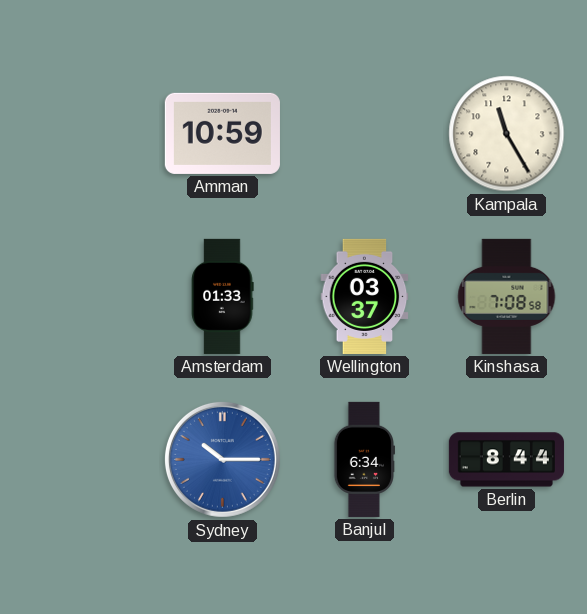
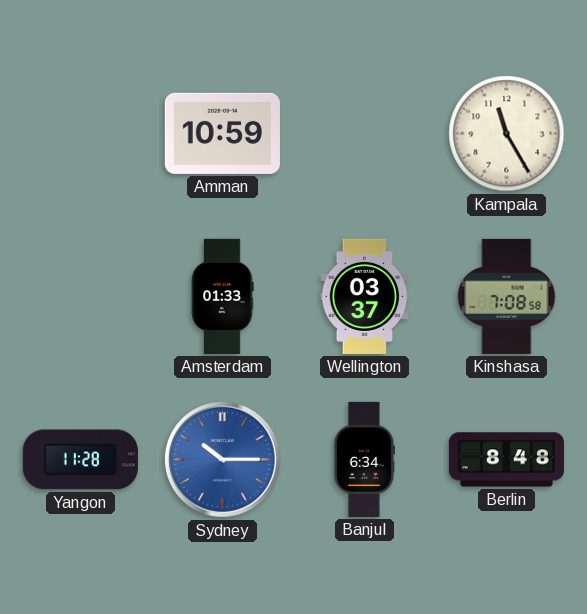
Yangon: none -> 11:28 (80, 460)
Berlin: 8:44 -> 8:48 (506, 460)
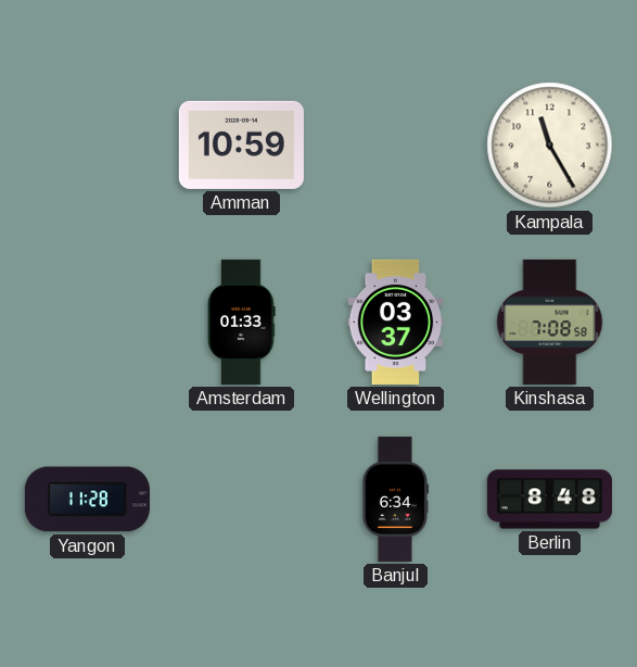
Sydney: 10:15 -> none (222, 459)
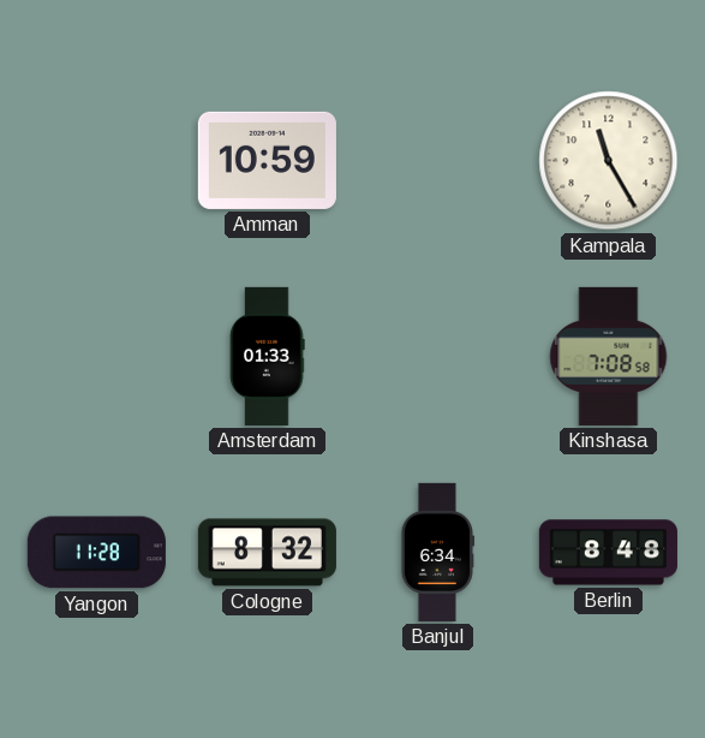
Wellington: 03:37 -> none (396, 322)
Cologne: none -> 8:32 (267, 553)
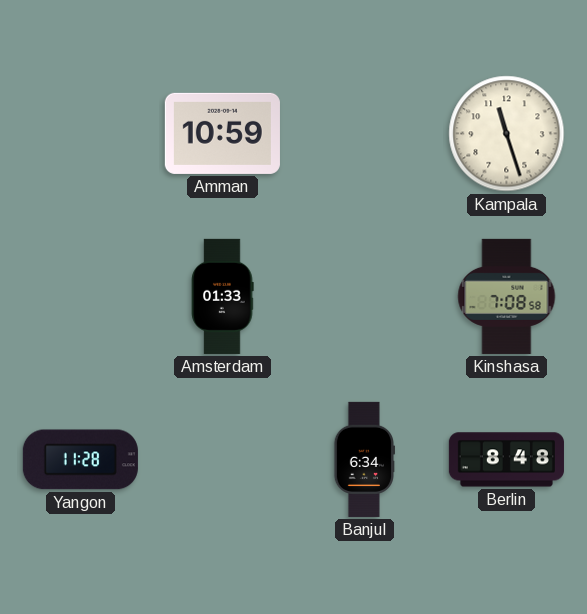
Kampala: 11:25 -> 11:27 (507, 134)
Cologne: 8:32 -> none (267, 553)
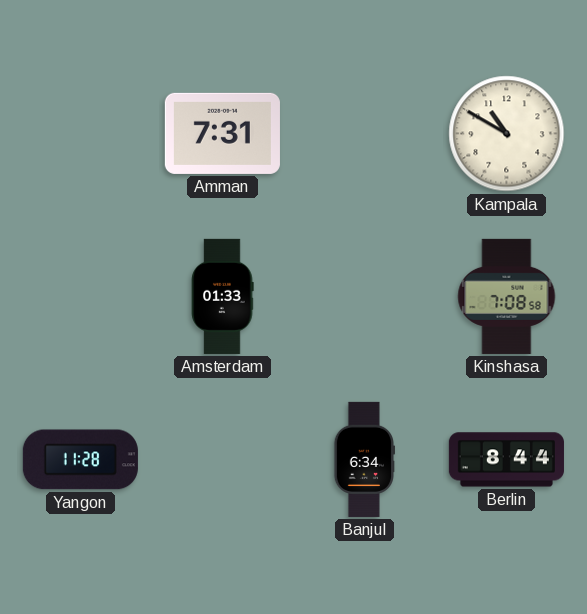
Amman: 10:59 -> 7:31 (222, 133)
Kampala: 11:27 -> 10:50 (507, 134)
Berlin: 8:48 -> 8:44 (506, 460)
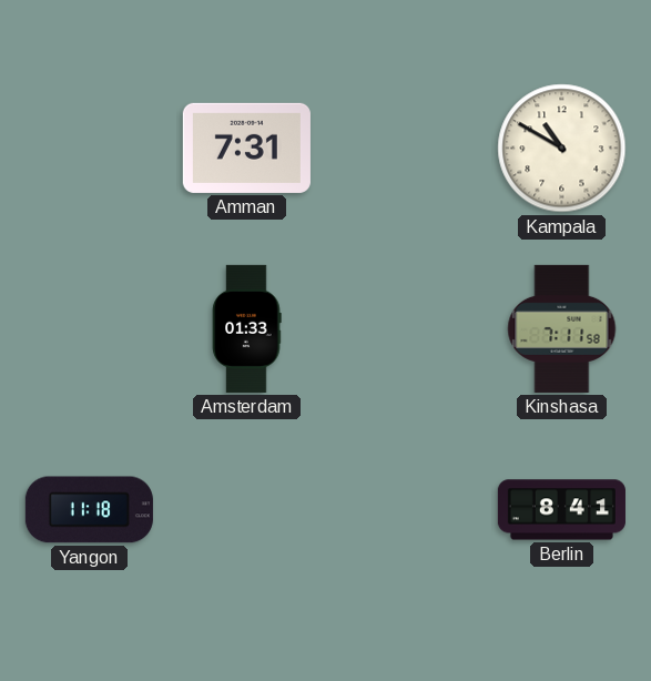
Kinshasa: 7:08 -> 7:11 (562, 328)
Yangon: 11:28 -> 11:18 (89, 510)
Banjul: 6:34 -> none (363, 459)
Berlin: 8:44 -> 8:41 (561, 510)
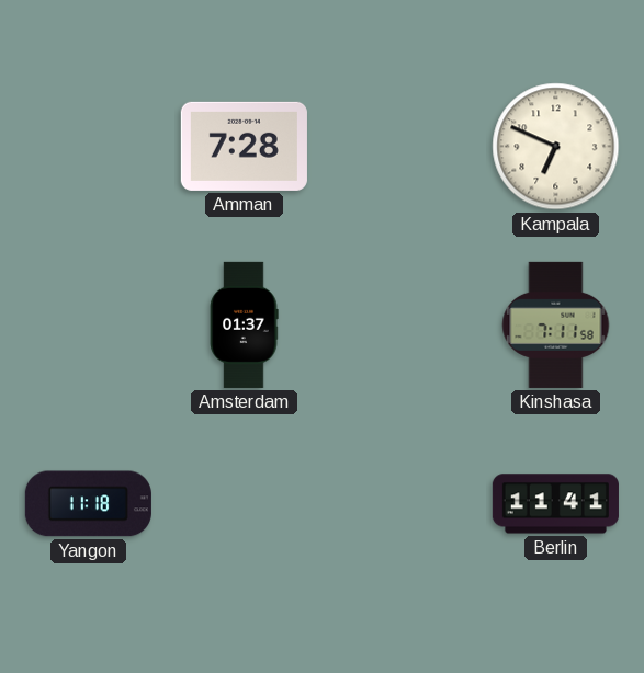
Amman: 7:31 -> 7:28 (244, 146)
Kampala: 10:50 -> 6:49 (556, 147)
Amsterdam: 01:33 -> 01:37 (244, 324)
Berlin: 8:41 -> 11:41 (555, 504)
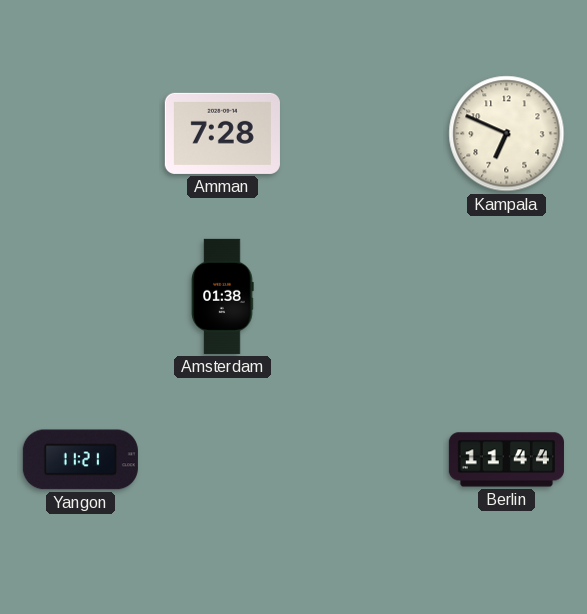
Amsterdam: 01:37 -> 01:38 (222, 296)
Kinshasa: 7:11 -> none (556, 324)
Yangon: 11:18 -> 11:21 (80, 460)
Berlin: 11:41 -> 11:44 (506, 460)
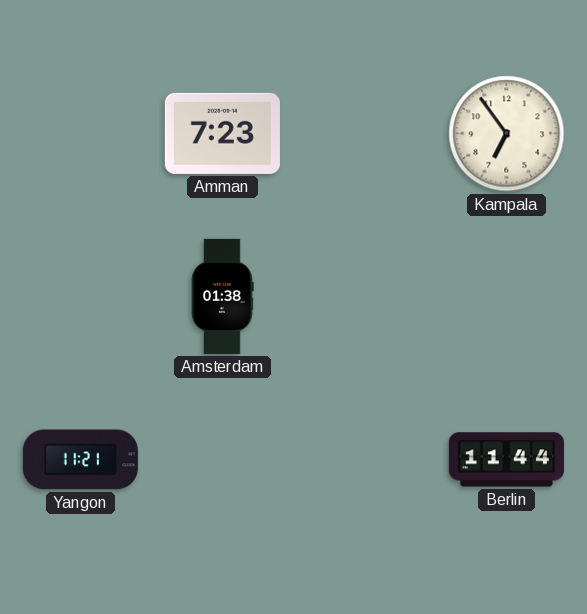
Amman: 7:28 -> 7:23 (222, 133)
Kampala: 6:49 -> 6:54 (507, 134)
